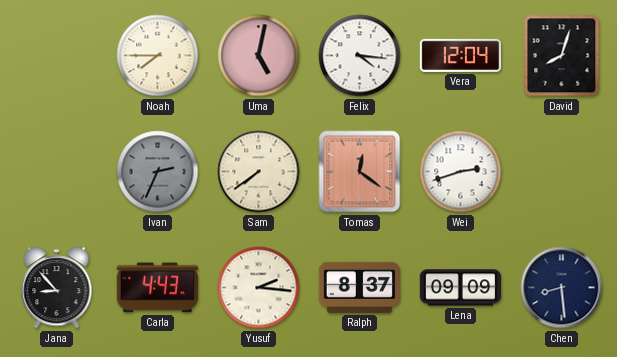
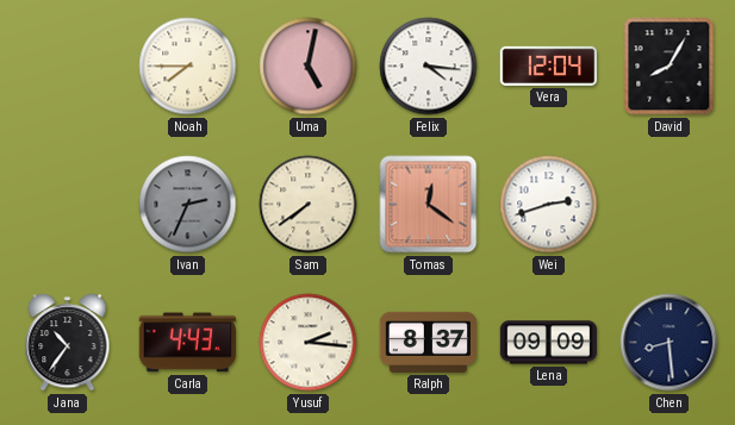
David: 8:03 -> 8:05 (669, 67)
Jana: 8:53 -> 10:36 (68, 343)
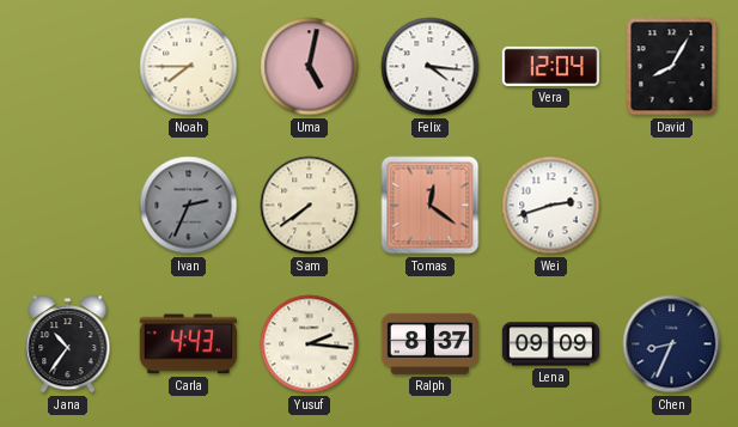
Chen: 8:29 -> 8:34 (672, 344)
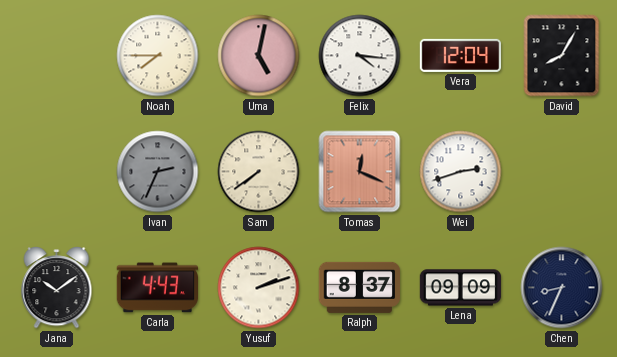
Tomas: 12:21 -> 12:19 (360, 172)
Jana: 10:36 -> 10:09 (57, 288)
Yusuf: 2:16 -> 2:12 (259, 288)
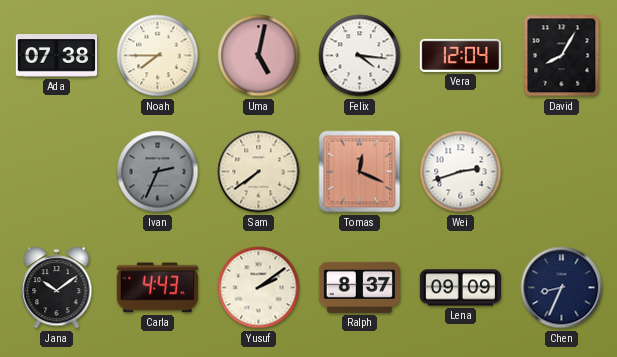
Ada: none -> 07:38 (57, 56)
Yusuf: 2:12 -> 2:09 (259, 288)
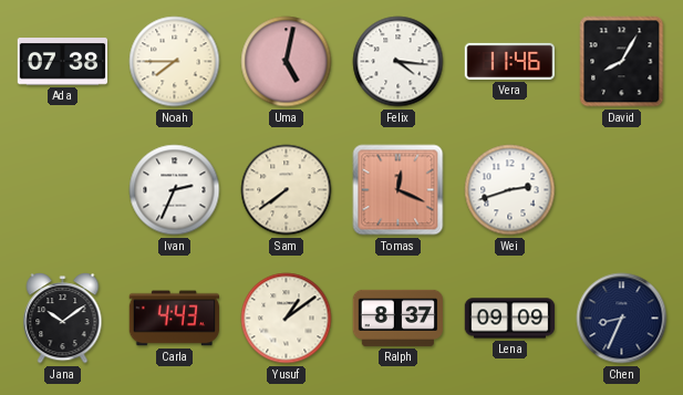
Vera: 12:04 -> 11:46 (510, 61)
Ivan dial: grey -> white (175, 190)
Yusuf: 2:09 -> 1:09 (287, 319)
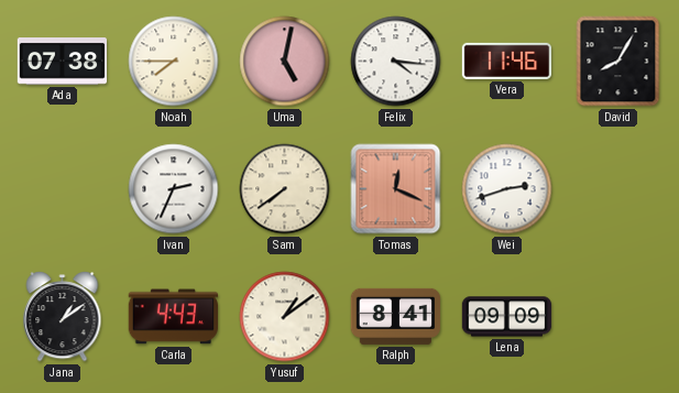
Jana: 10:09 -> 1:09 (63, 317)
Ralph: 8:37 -> 8:41 (395, 316)
Chen: 8:34 -> none (622, 319)
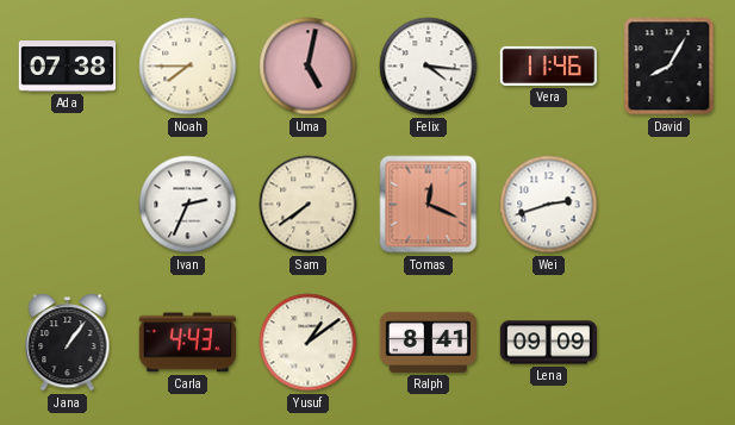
Jana: 1:09 -> 1:06 (68, 343)
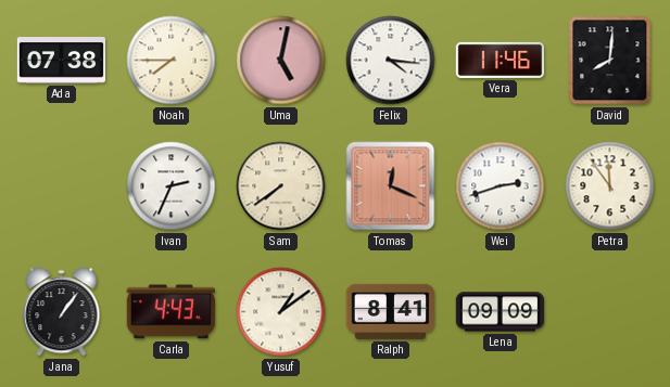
David: 8:05 -> 8:01 (610, 61)
Petra: none -> 11:54 (610, 186)
